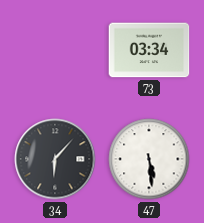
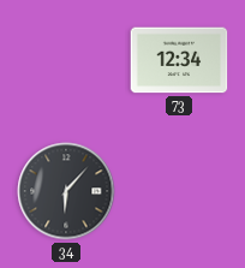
73: 03:34 -> 12:34 (179, 60)
47: 5:29 -> none (149, 159)
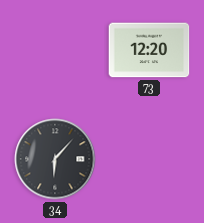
73: 12:34 -> 12:20 (149, 50)
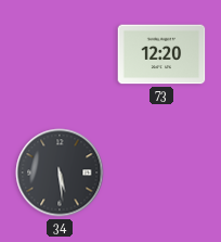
34: 6:07 -> 5:29 (60, 173)
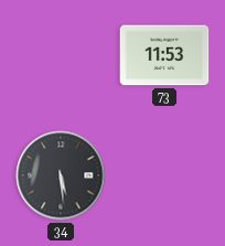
73: 12:20 -> 11:53 (164, 55)
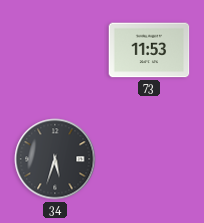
34: 5:29 -> 5:33 (55, 159)
